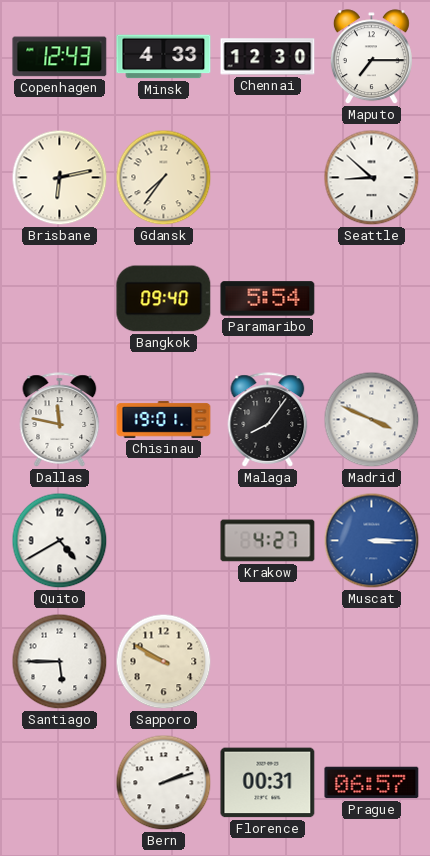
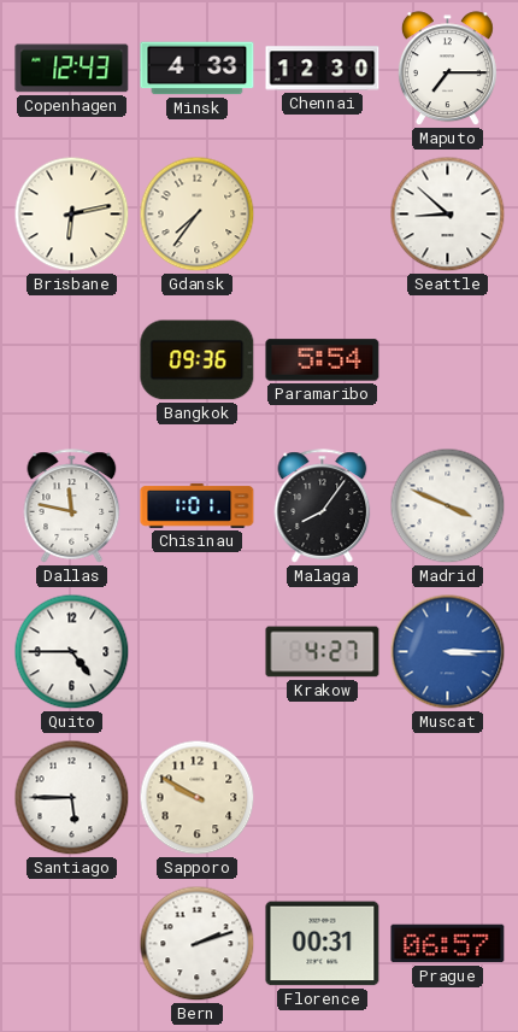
Bangkok: 09:40 -> 09:36 (198, 360)
Chisinau: 19:01 -> 1:01 (198, 506)
Quito: 4:40 -> 4:45 (72, 652)
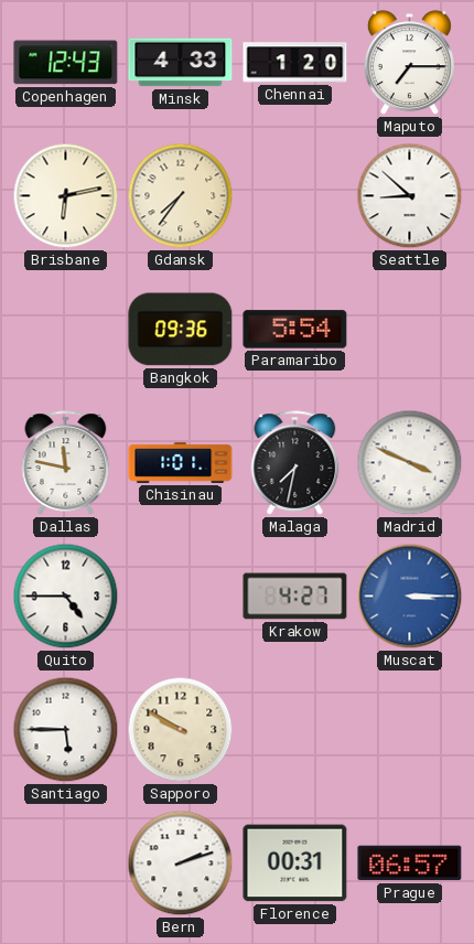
Chennai: 12:30 -> 1:20 (295, 63)
Malaga: 8:06 -> 7:32 (295, 463)
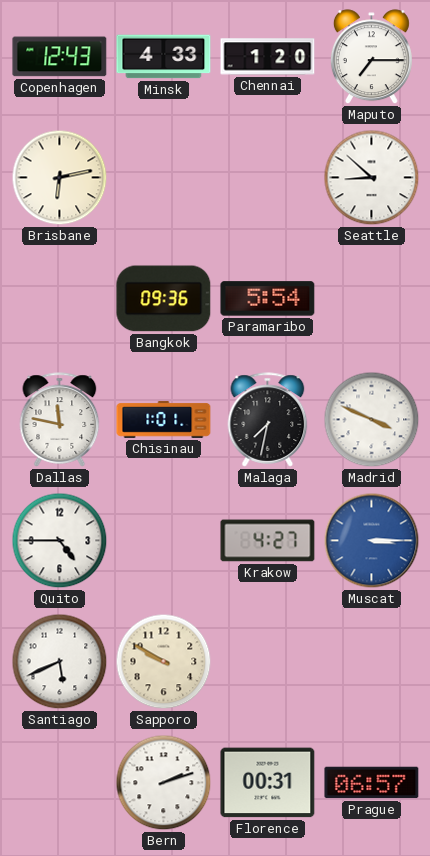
Gdansk: 7:36 -> none (181, 196)
Santiago: 5:45 -> 5:41 (60, 662)
